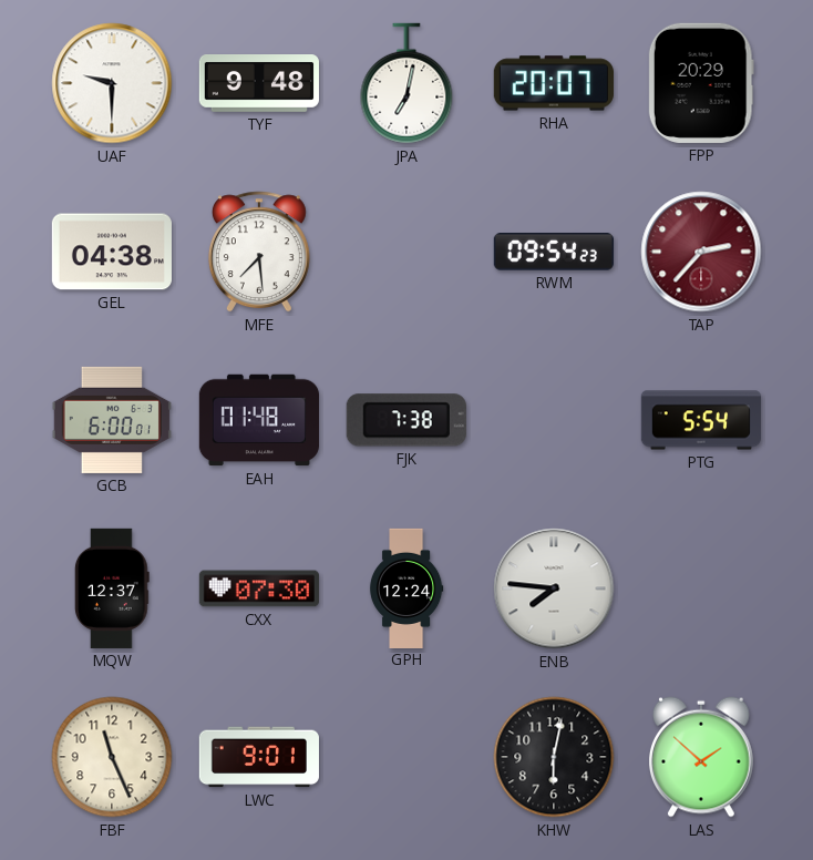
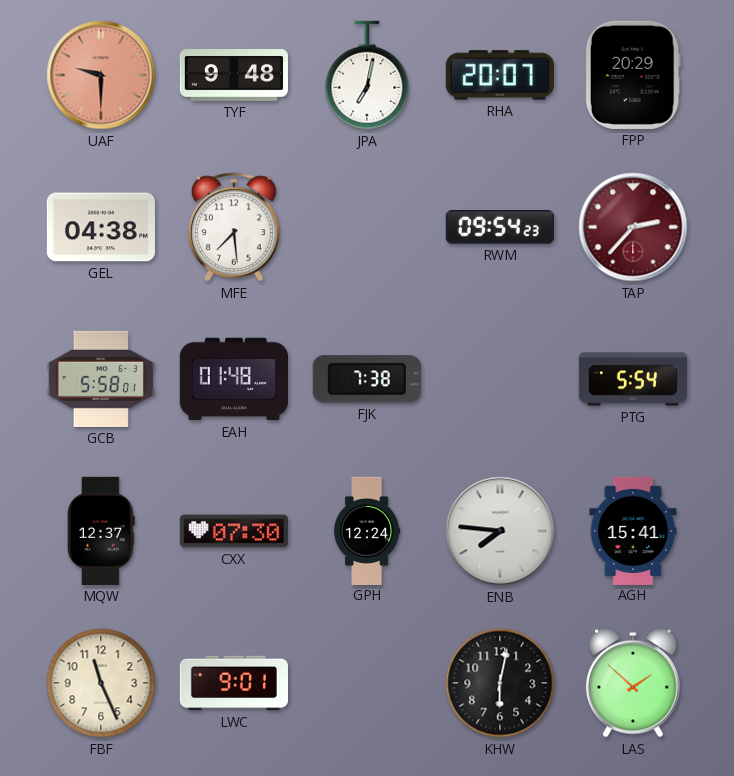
UAF dial: white -> salmon (101, 75)
GCB: 6:00 -> 5:58 (101, 379)
AGH: none -> 15:41 (633, 530)
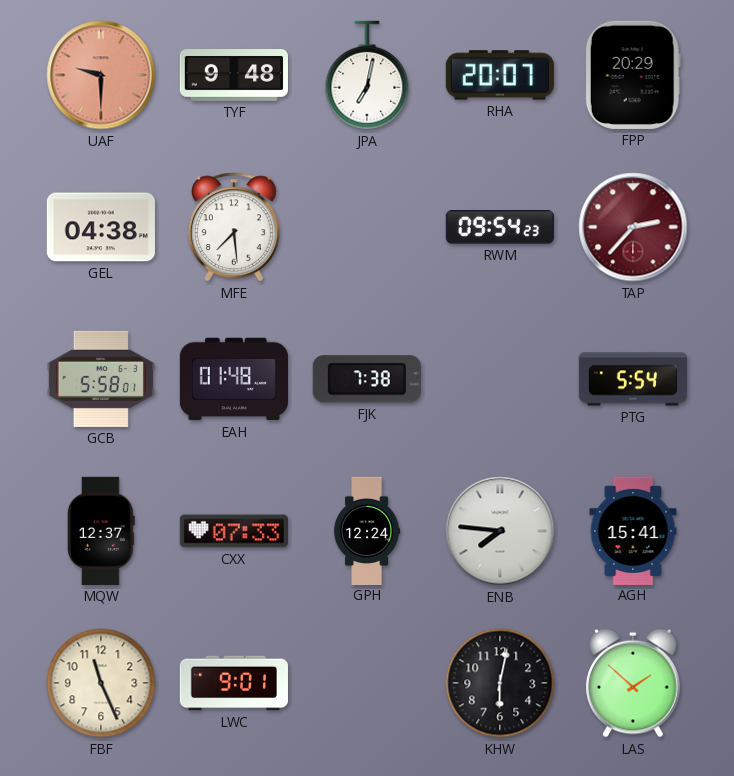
CXX: 07:30 -> 07:33 (234, 531)
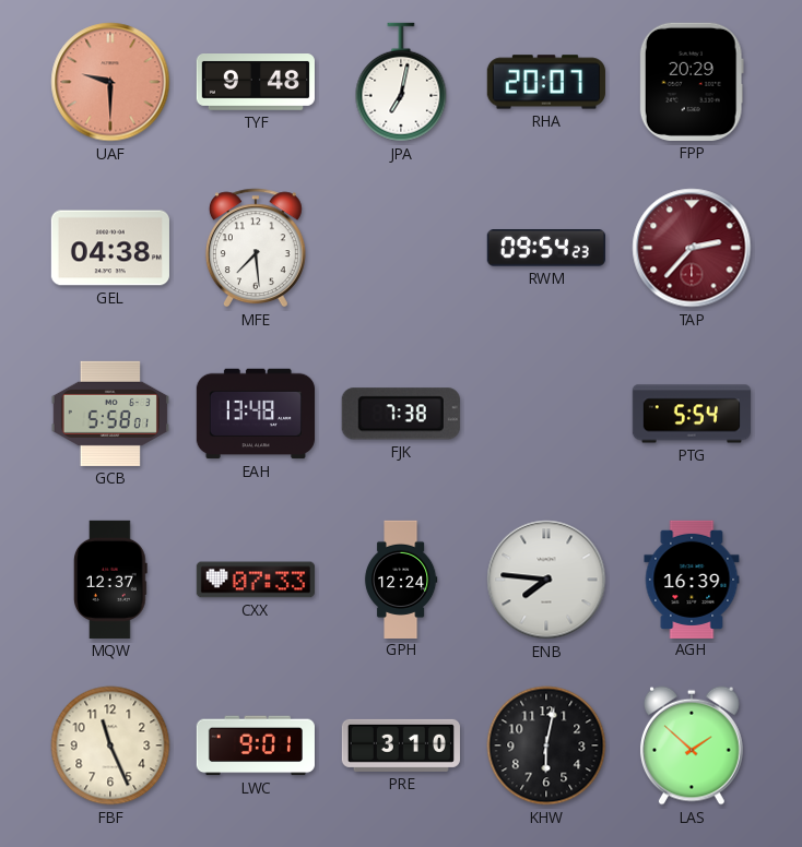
EAH: 01:48 -> 13:48 (255, 414)
AGH: 15:41 -> 16:39 (692, 578)
PRE: none -> 3:10 (401, 745)
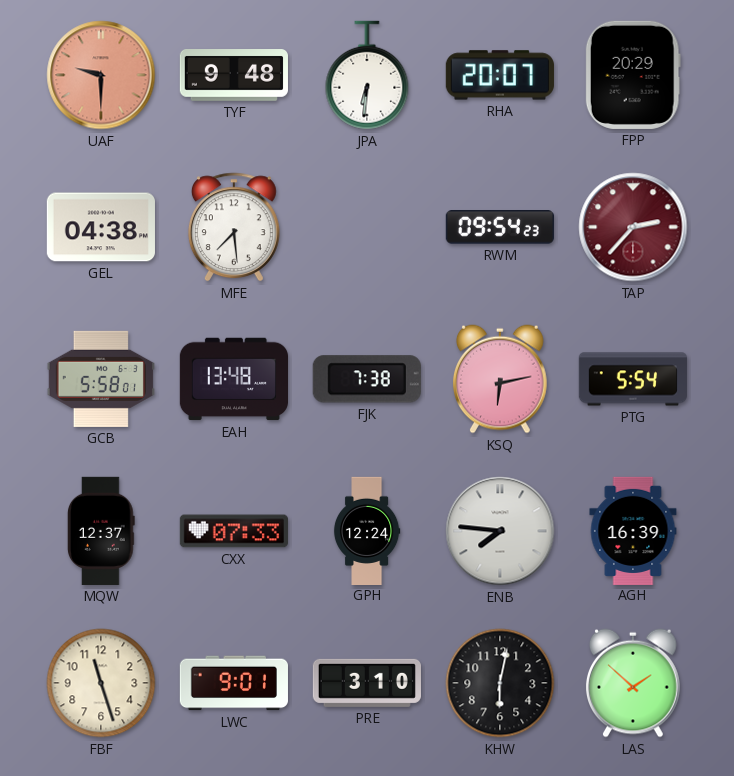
JPA: 7:02 -> 6:31 (367, 75)
KSQ: none -> 6:13 (500, 379)
FBF: 11:26 -> 11:27 (101, 683)
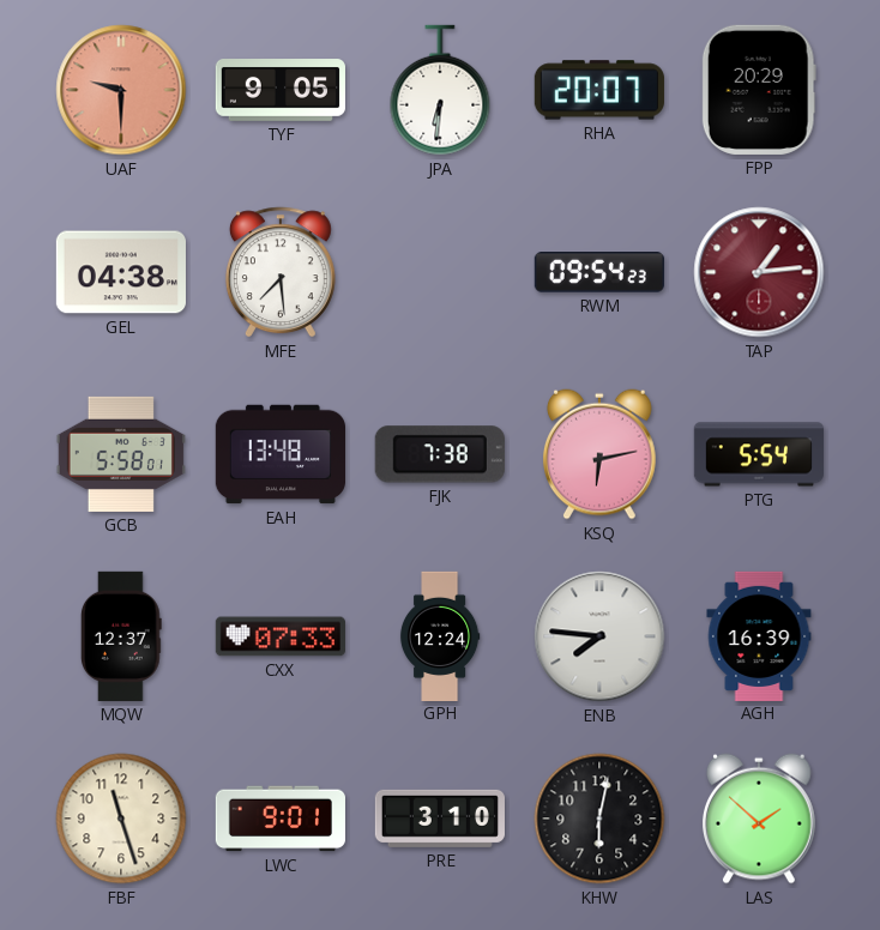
TYF: 9:48 -> 9:05 (281, 91)
TAP: 2:37 -> 1:14 (759, 272)
